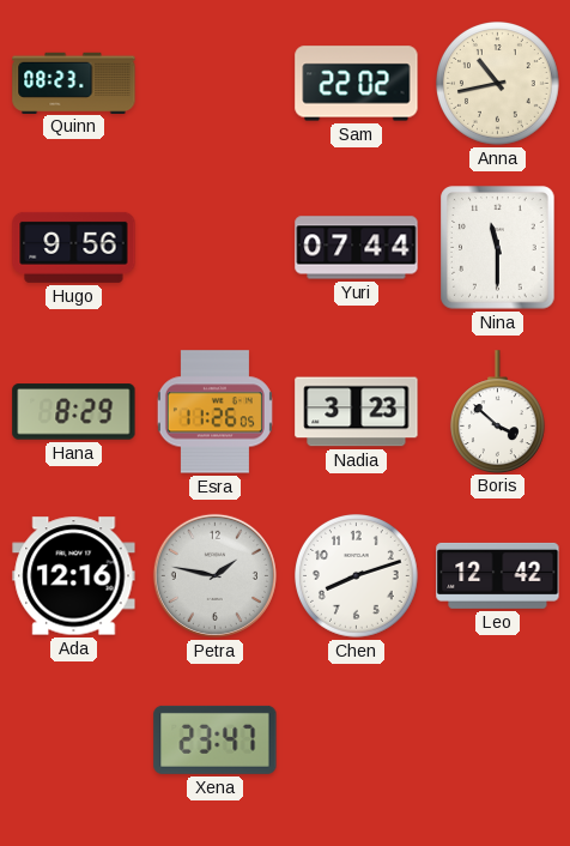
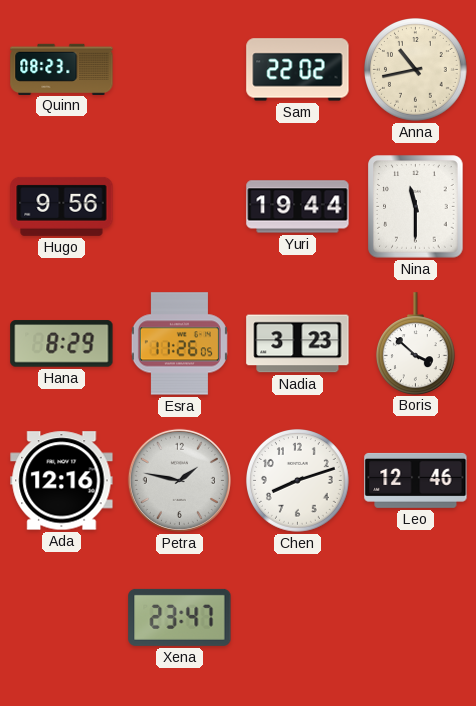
Yuri: 07:44 -> 19:44 (298, 207)
Leo: 12:42 -> 12:46 (416, 480)
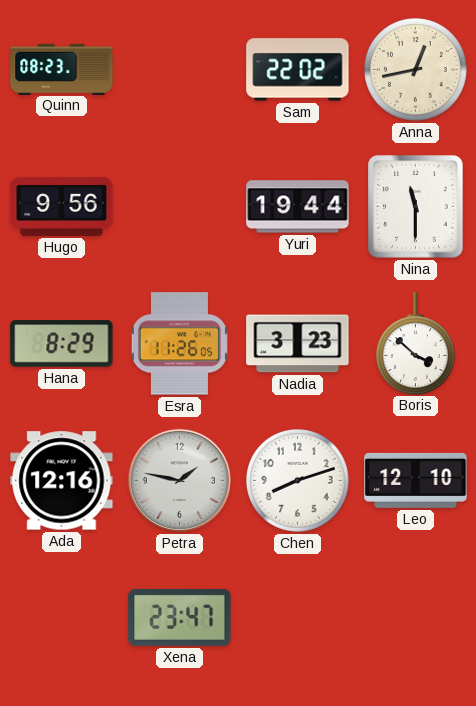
Anna: 10:43 -> 12:43 (416, 70)
Leo: 12:46 -> 12:10 (416, 480)
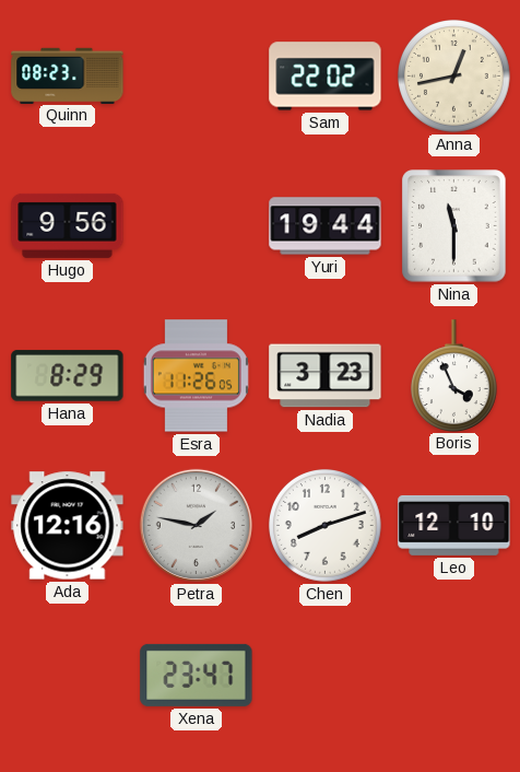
Boris: 3:52 -> 3:56 (453, 375)
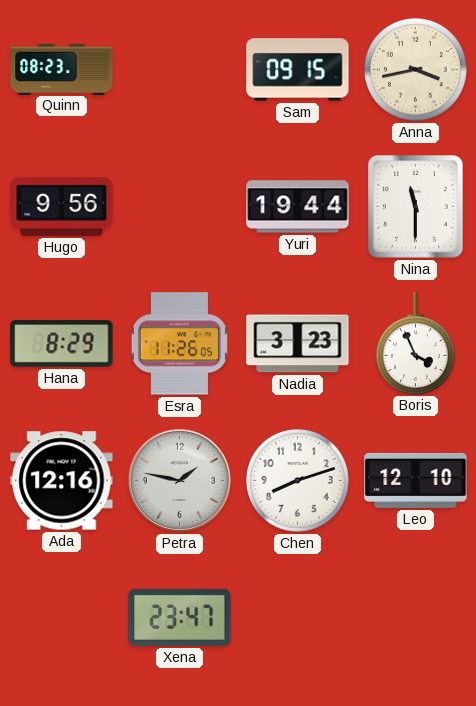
Sam: 22:02 -> 09:15 (298, 70)
Anna: 12:43 -> 3:43 (416, 70)
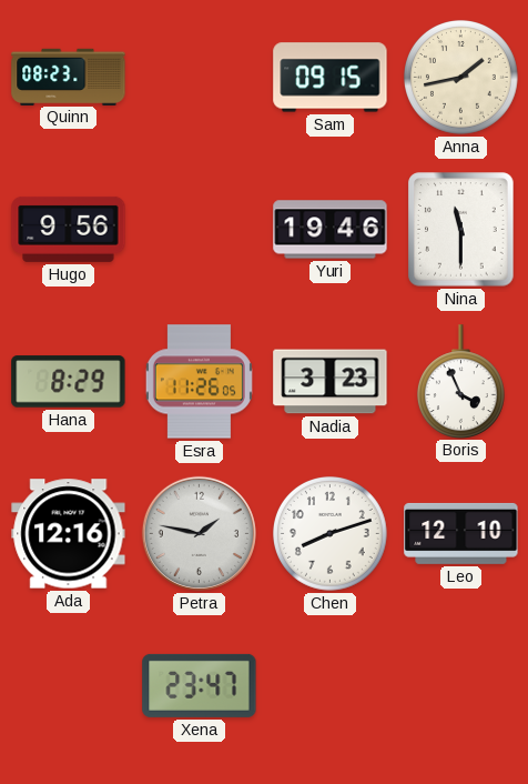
Anna: 3:43 -> 1:43 (461, 78)
Yuri: 19:44 -> 19:46 (331, 230)
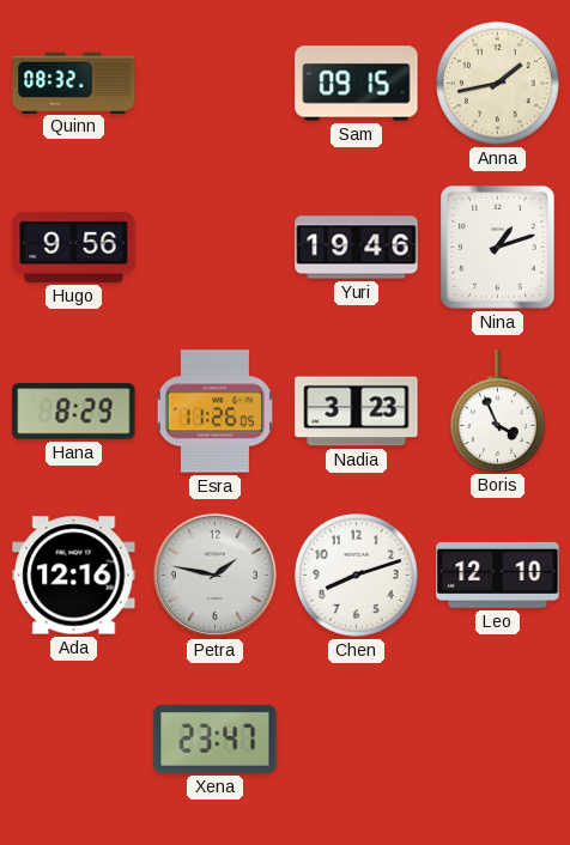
Quinn: 08:23 -> 08:32 (74, 83)
Nina: 11:30 -> 1:12 (498, 248)
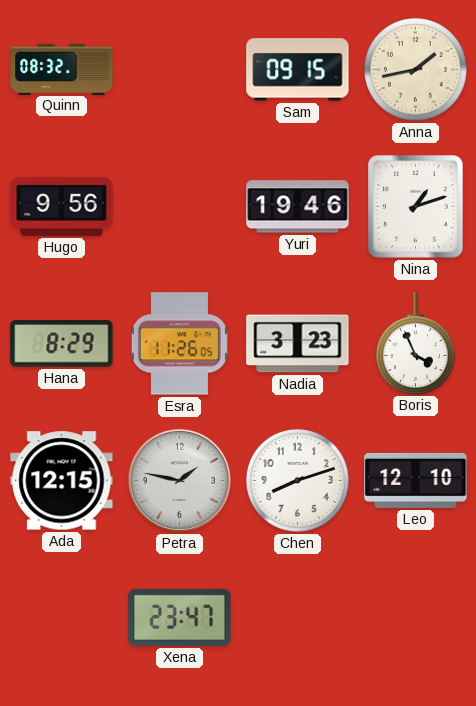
Ada: 12:16 -> 12:15 (62, 481)
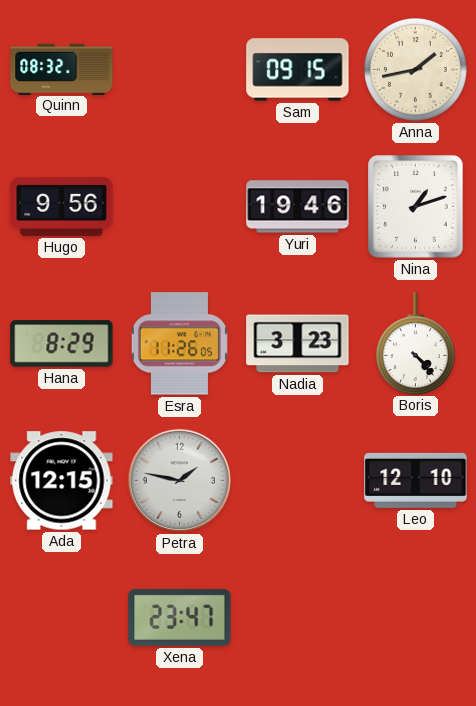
Boris: 3:56 -> 4:23 (415, 343)
Chen: 8:12 -> none (298, 481)
